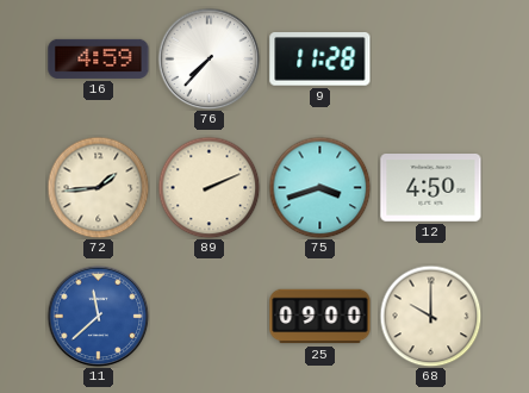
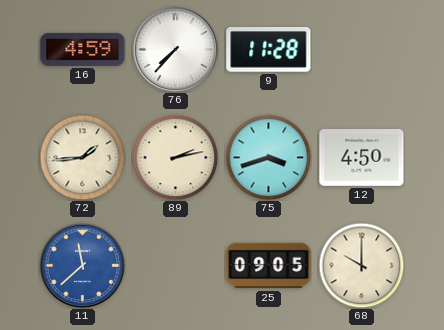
89: 2:11 -> 2:13 (175, 157)
25: 09:00 -> 09:05 (269, 266)
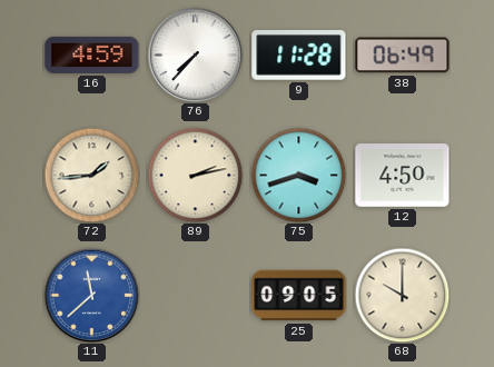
38: none -> 06:49 (403, 56)
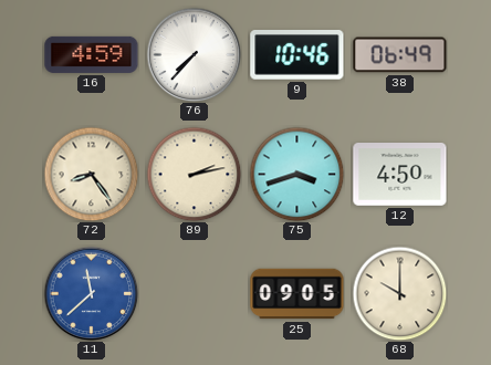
9: 11:28 -> 10:46 (297, 55)
72: 1:44 -> 8:24 (91, 174)
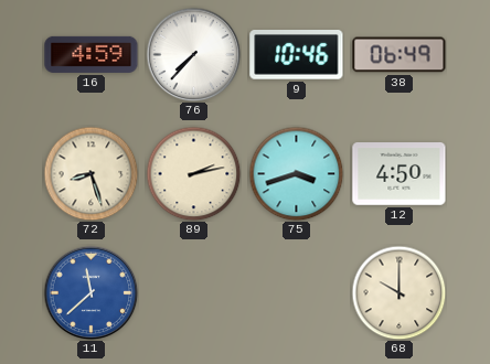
72: 8:24 -> 8:27 (90, 173)
25: 09:05 -> none (297, 294)
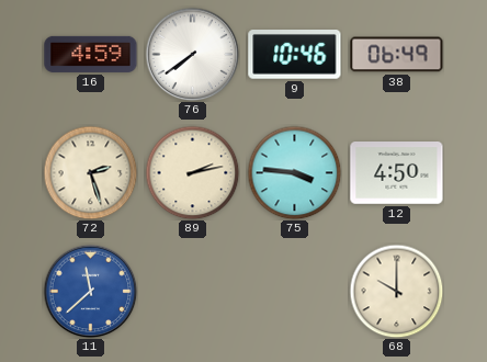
76: 7:37 -> 7:39 (192, 54)
72: 8:27 -> 2:27 (90, 172)
75: 3:42 -> 3:46 (294, 172)
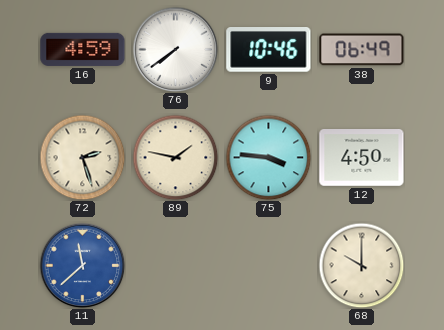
89: 2:13 -> 1:47 (175, 157)
